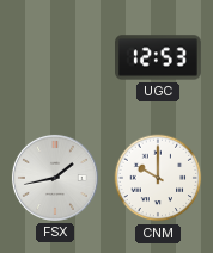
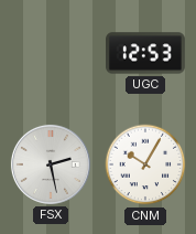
FSX: 1:43 -> 2:28 (51, 164)
CNM: 10:00 -> 10:05 (145, 164)
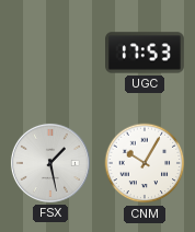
UGC: 12:53 -> 17:53 (146, 53)
FSX: 2:28 -> 1:28 (50, 163)
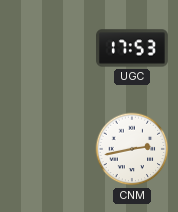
FSX: 1:28 -> none (50, 163)
CNM: 10:05 -> 2:43 (132, 149)
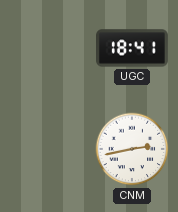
UGC: 17:53 -> 18:41 (133, 48)
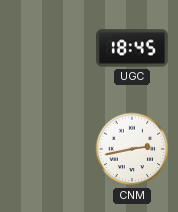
UGC: 18:41 -> 18:45 (133, 48)
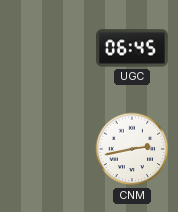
UGC: 18:45 -> 06:45 (133, 48)
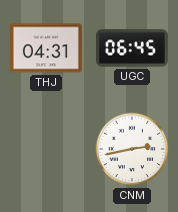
THJ: none -> 04:31 (46, 48)
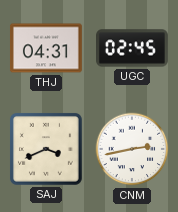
UGC: 06:45 -> 02:45 (133, 48)
SAJ: none -> 3:41 (46, 149)
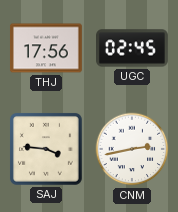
THJ: 04:31 -> 17:56 (46, 48)
SAJ: 3:41 -> 3:46 (46, 149)
